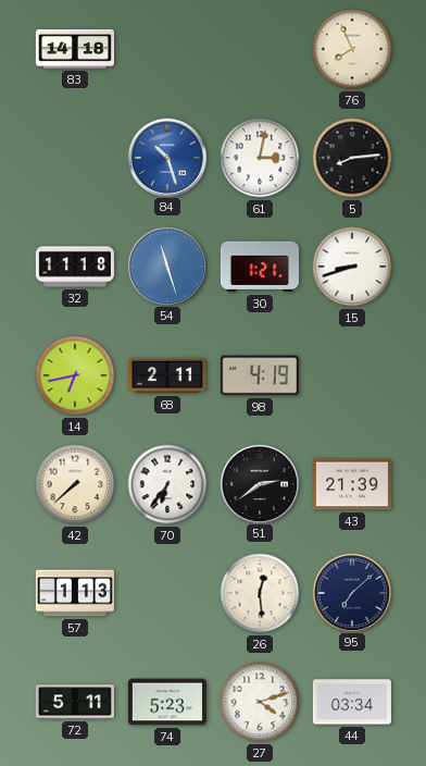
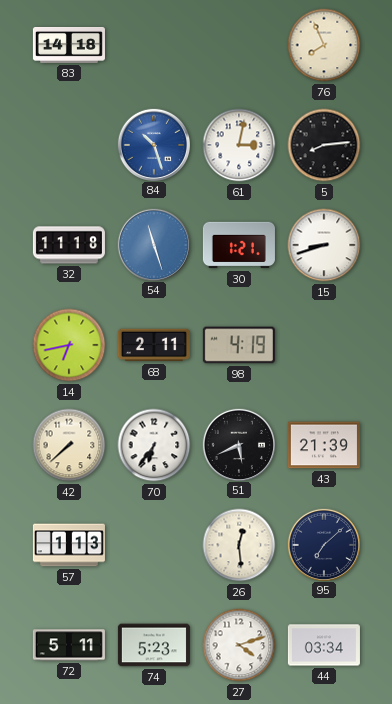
51: 2:39 -> 5:41 (238, 444)
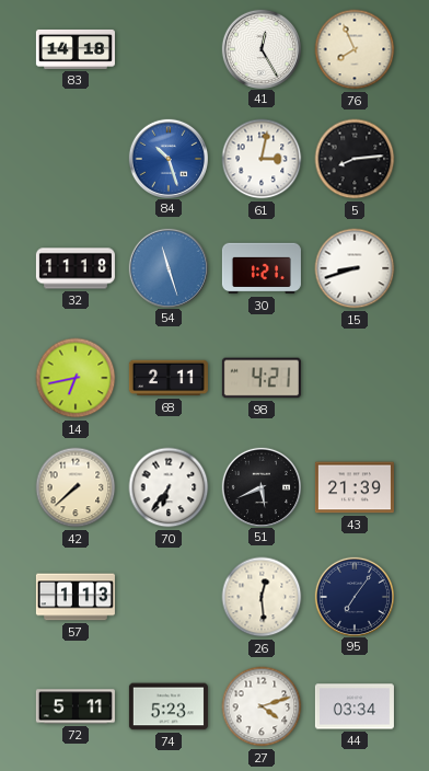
41: none -> 12:25 (260, 48)
98: 4:19 -> 4:21 (262, 378)
95: 7:08 -> 7:06 (353, 596)
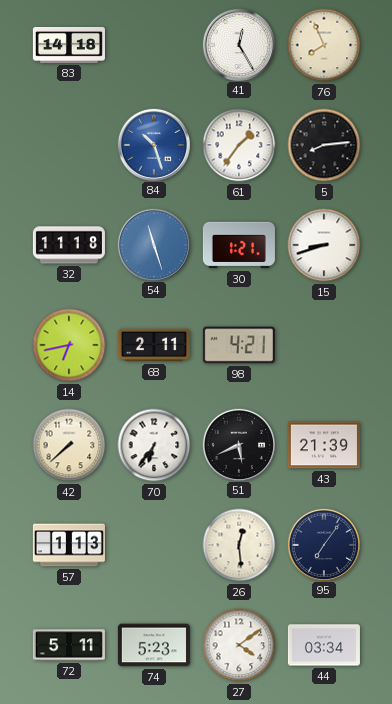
61: 3:02 -> 1:36 (239, 145)
27: 4:12 -> 4:09 (239, 645)
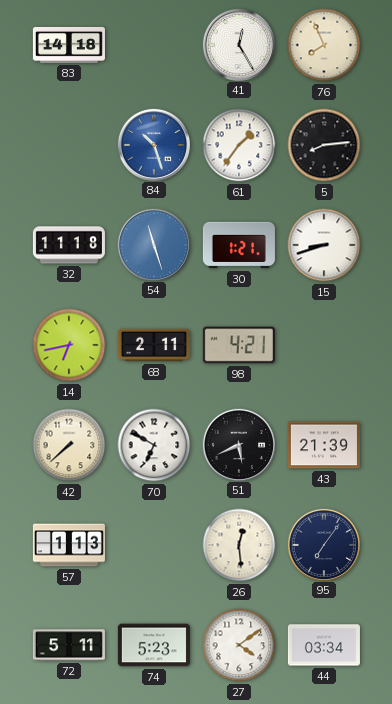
70: 6:36 -> 6:50 (154, 445)
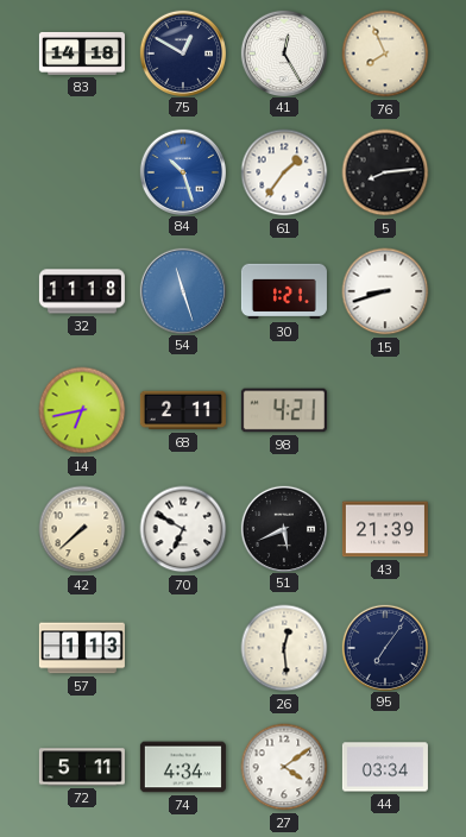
75: none -> 12:50 (182, 52)
74: 5:23 -> 4:34 (183, 767)
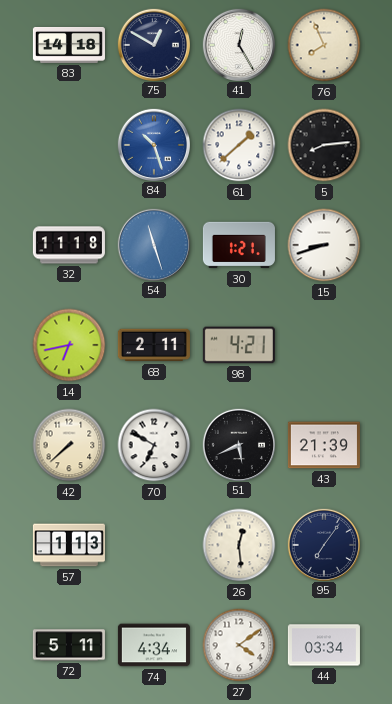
61: 1:36 -> 1:38 (239, 145)
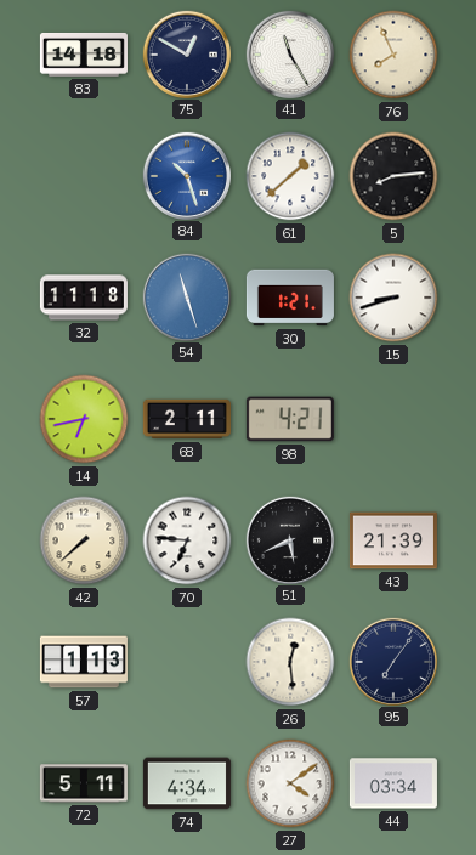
41: 12:25 -> 11:25 (289, 53)
70: 6:50 -> 6:46 (187, 540)
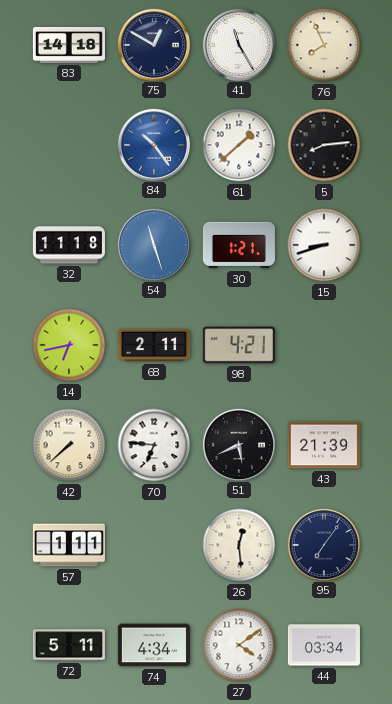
84: 10:27 -> 10:24 (153, 144)
57: 1:13 -> 1:11 (69, 545)
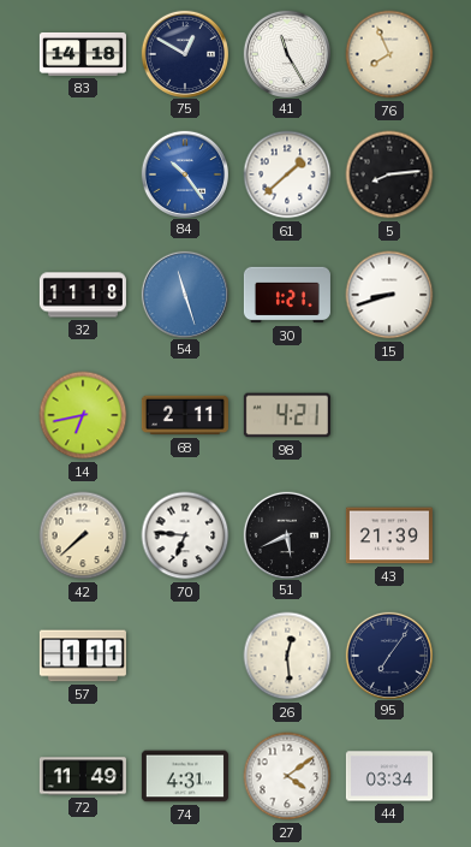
72: 5:11 -> 11:49 (83, 776)
74: 4:34 -> 4:31 (185, 776)
